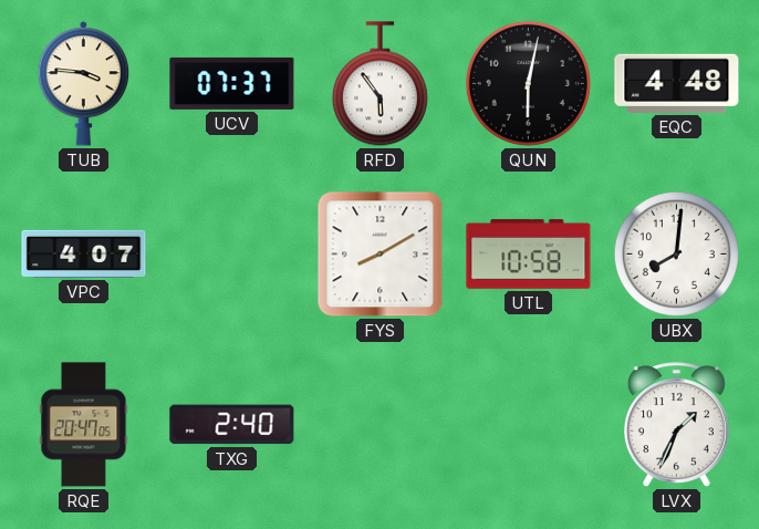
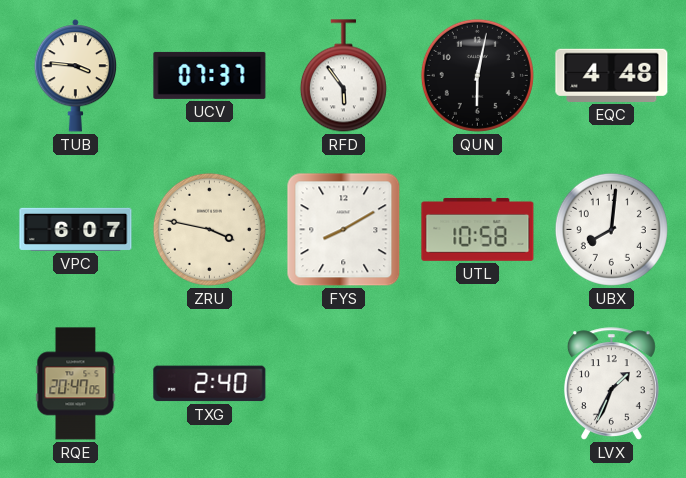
VPC: 4:07 -> 6:07 (76, 229)
ZRU: none -> 3:47 (209, 229)
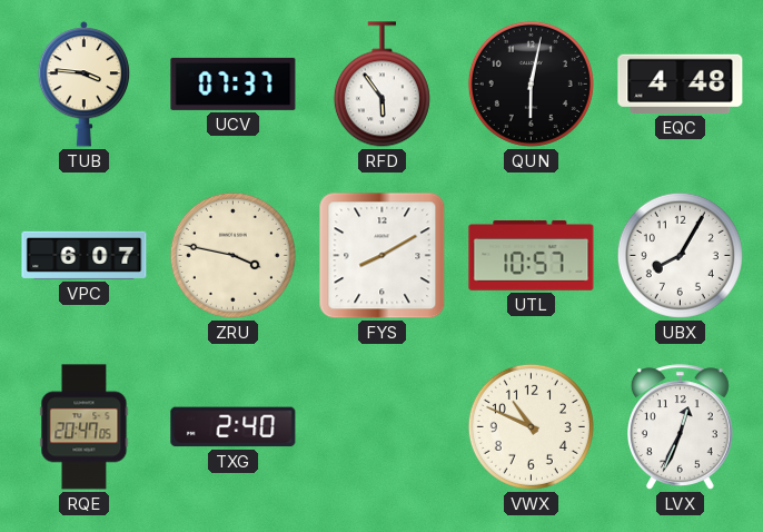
UTL: 10:58 -> 10:57 (532, 255)
UBX: 8:01 -> 8:05 (680, 255)
VWX: none -> 10:49 (531, 426)
LVX: 1:34 -> 12:34 (680, 427)
